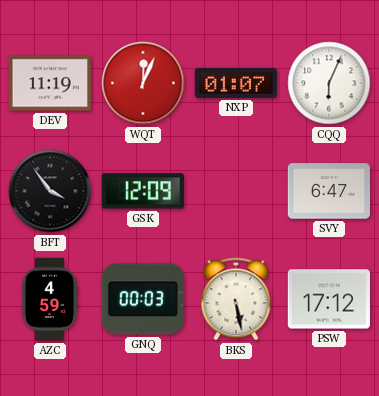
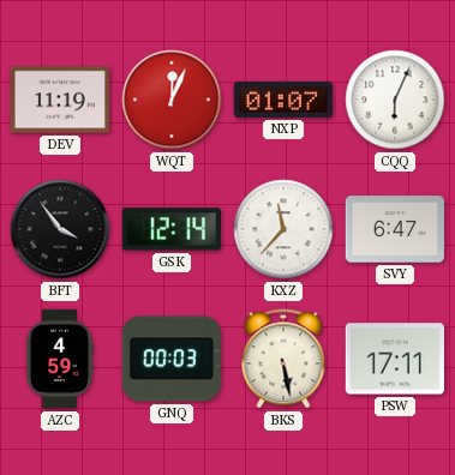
GSK: 12:09 -> 12:14 (172, 229)
KXZ: none -> 11:37 (283, 229)
PSW: 17:12 -> 17:11 (394, 359)
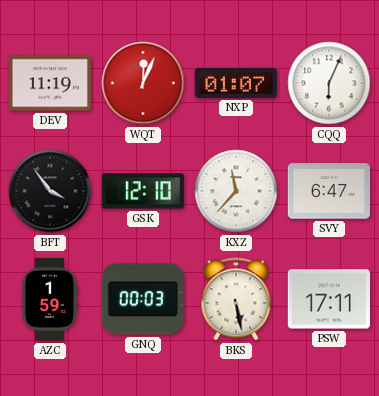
GSK: 12:14 -> 12:10 (143, 191)
AZC: 4:59 -> 1:59 (49, 299)
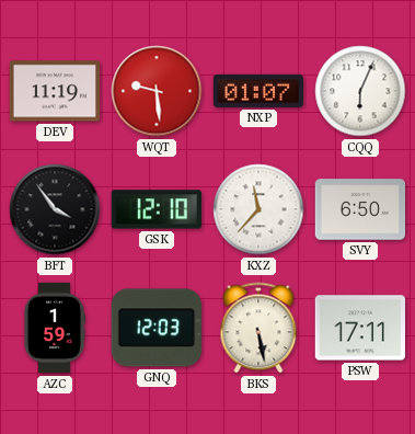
WQT: 12:04 -> 9:29 (157, 91)
SVY: 6:47 -> 6:50 (359, 209)
GNQ: 00:03 -> 12:03 (157, 328)
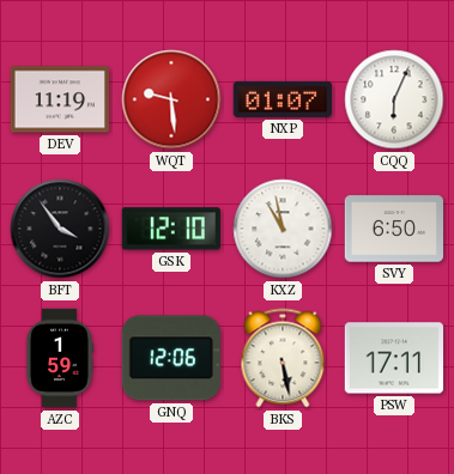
KXZ: 11:37 -> 10:58 (283, 229)
GNQ: 12:03 -> 12:06 (171, 358)
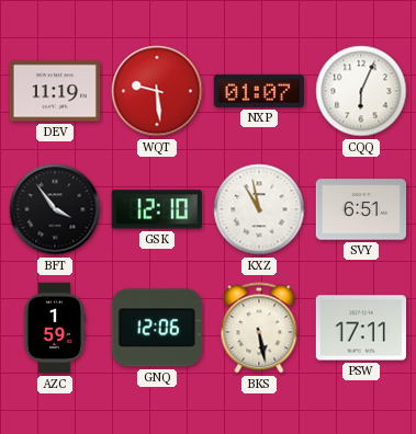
SVY: 6:50 -> 6:51 (360, 209)
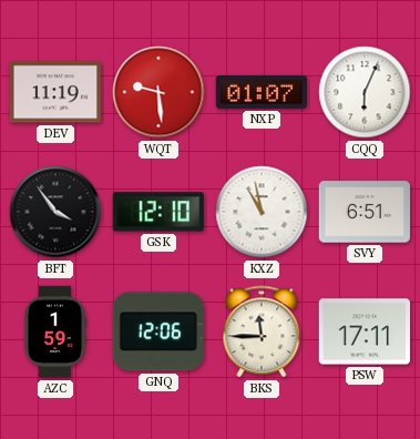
BKS: 5:28 -> 11:45 (262, 331)
